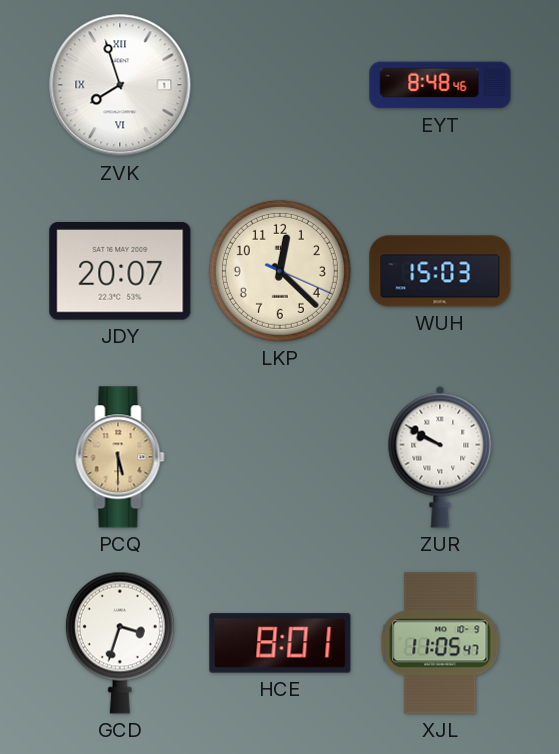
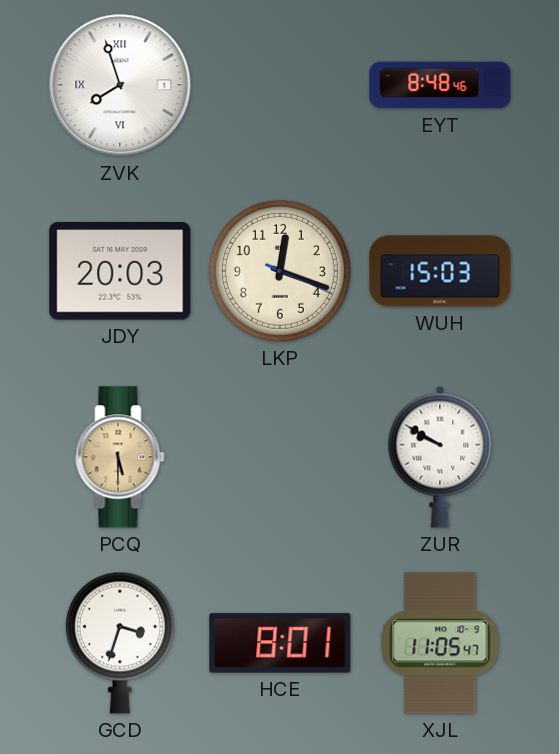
JDY: 20:07 -> 20:03 (120, 272)
LKP: 12:22 -> 12:18 (280, 271)
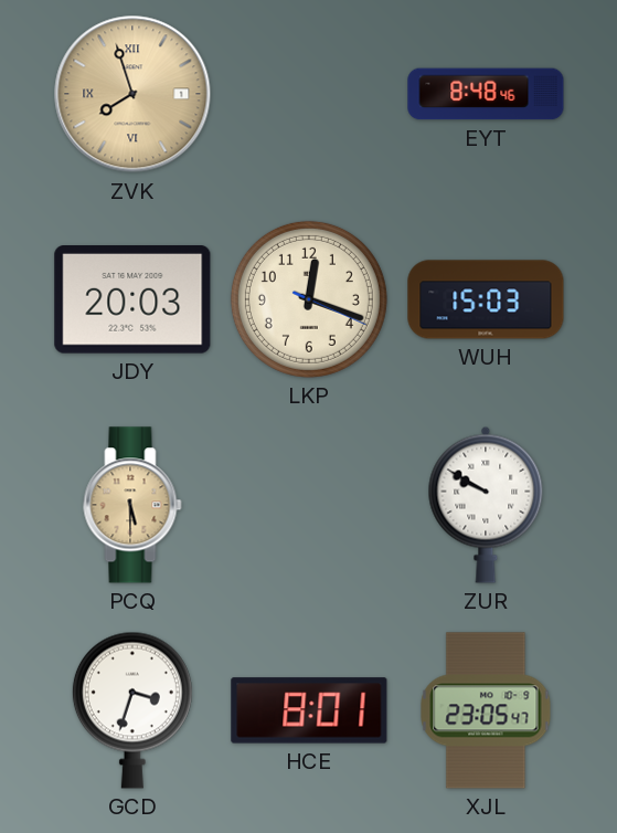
ZVK dial: white -> champagne (132, 94)
XJL: 11:05 -> 23:05 (486, 710)
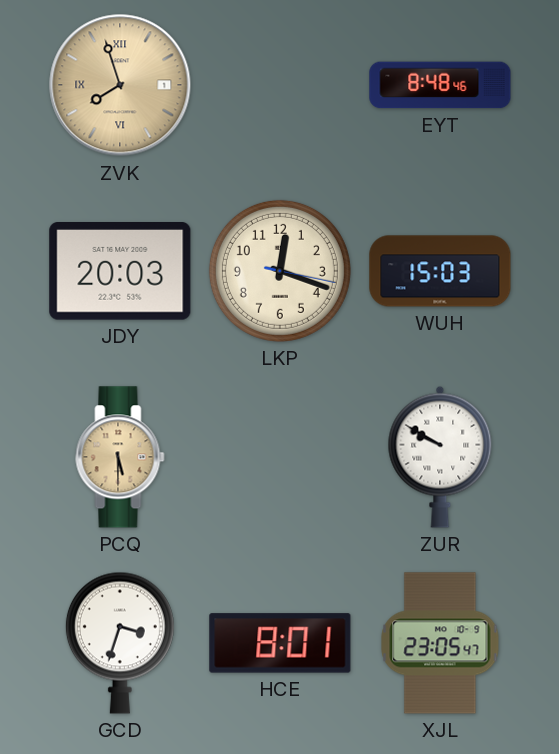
LKP: 12:18:19 -> 12:18:17 (280, 271)
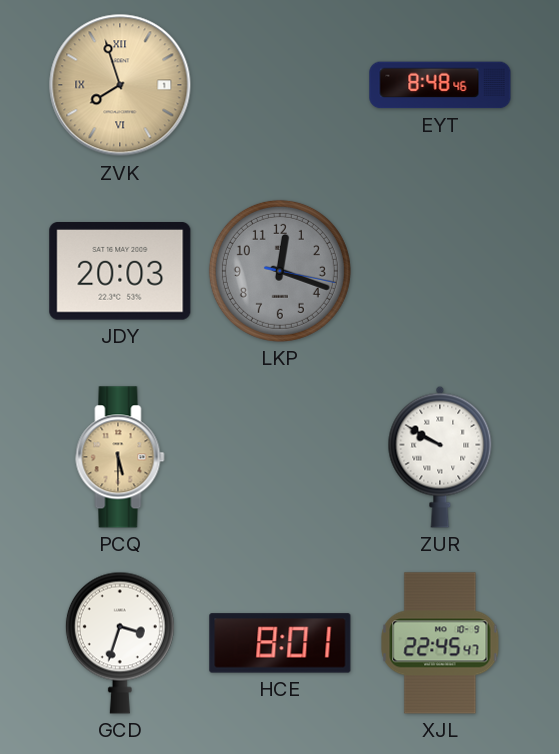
LKP dial: cream -> grey (280, 271)
WUH: 15:03 -> none (440, 271)
XJL: 23:05 -> 22:45 (440, 643)
